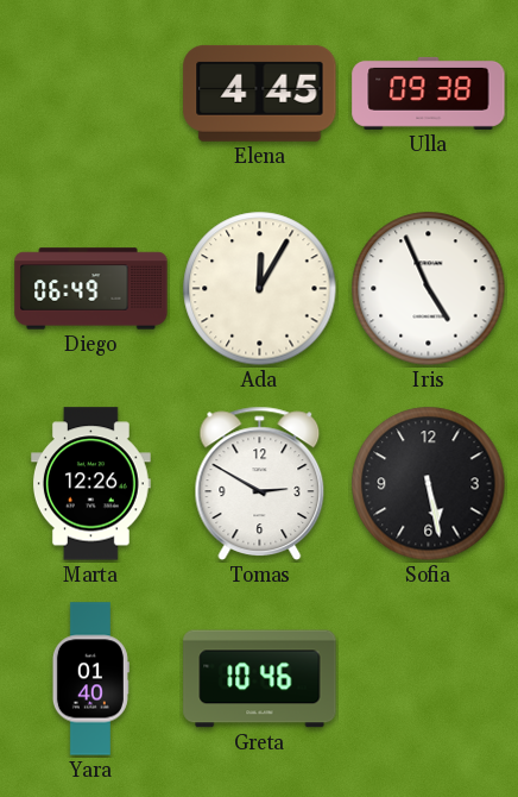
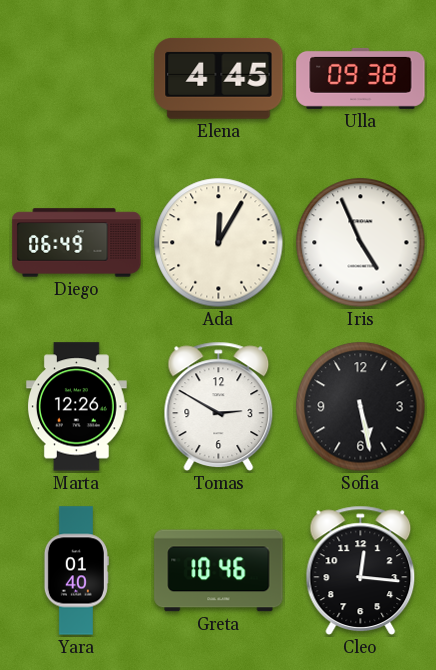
Cleo: none -> 12:16 (361, 570)
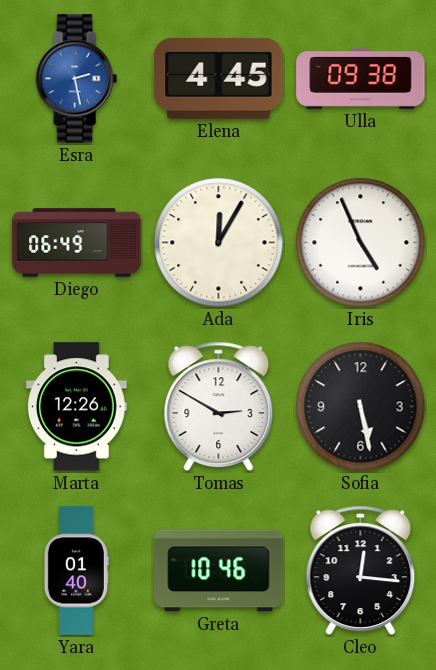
Esra: none -> 2:28 (76, 79)
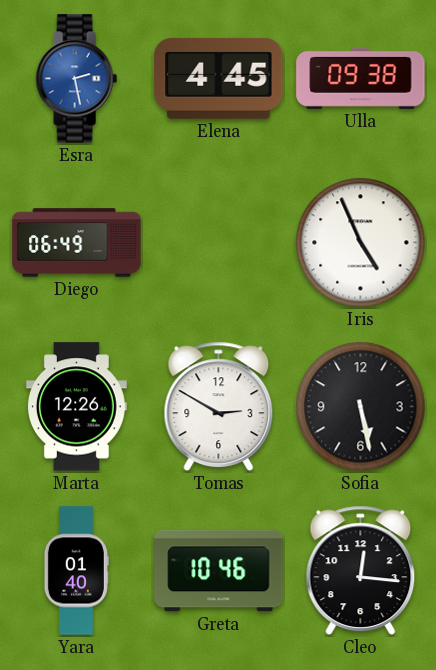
Ada: 12:05 -> none (219, 243)
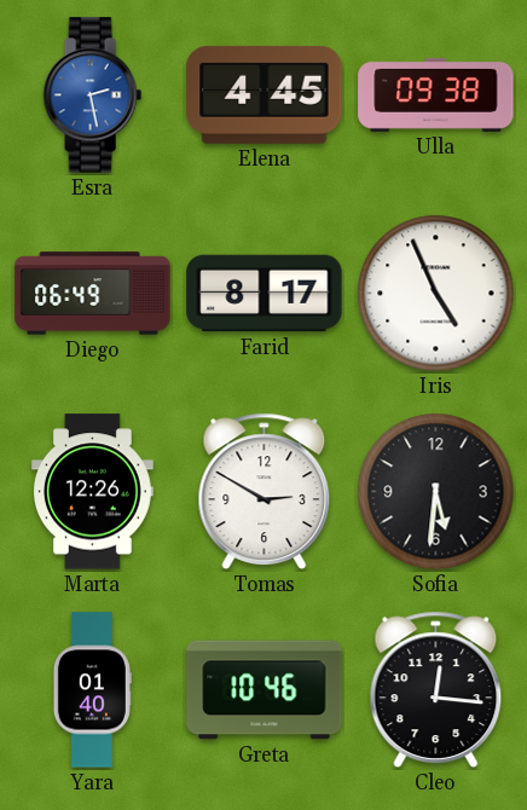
Farid: none -> 8:17 (265, 294)
Sofia: 5:28 -> 5:31 (436, 492)
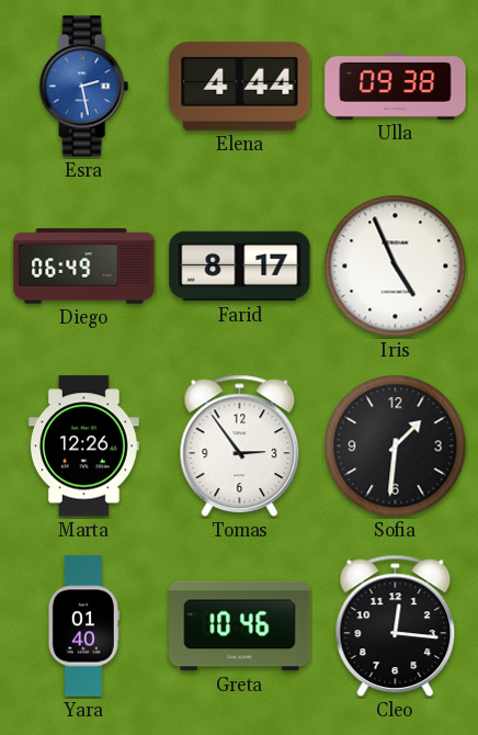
Elena: 4:45 -> 4:44 (240, 86)
Tomas: 2:50 -> 2:54 (240, 445)
Sofia: 5:31 -> 1:31 (396, 446)
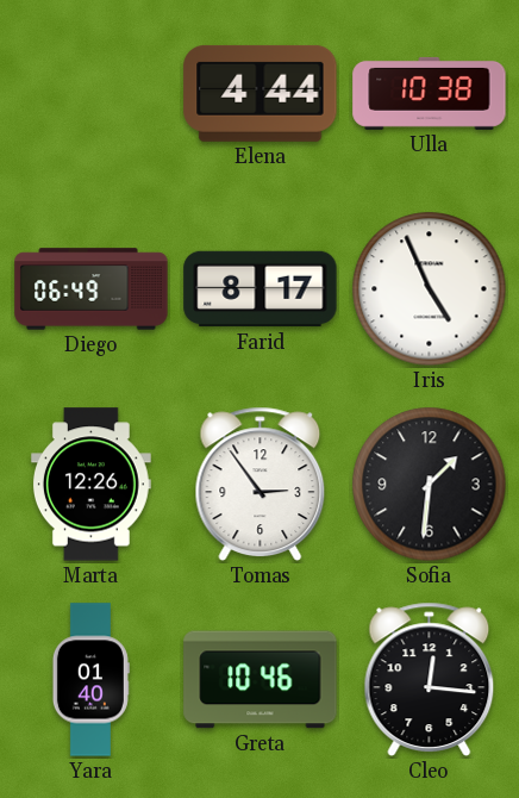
Esra: 2:28 -> none (83, 87)
Ulla: 09:38 -> 10:38 (430, 93)
